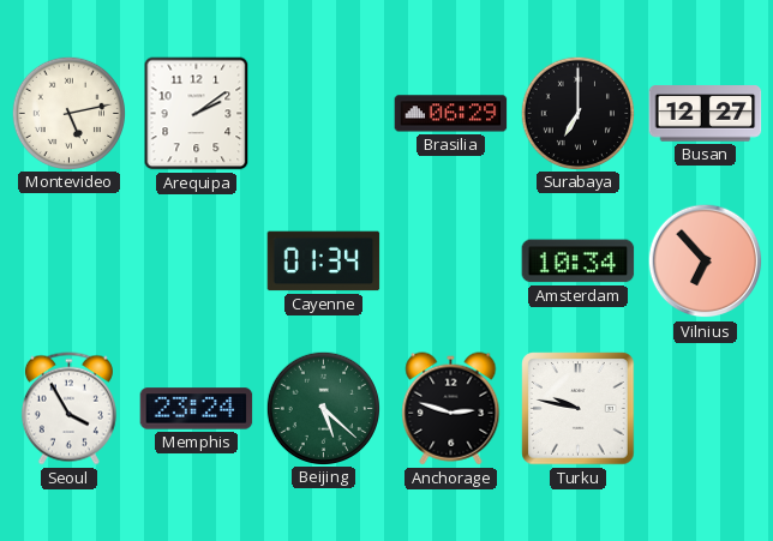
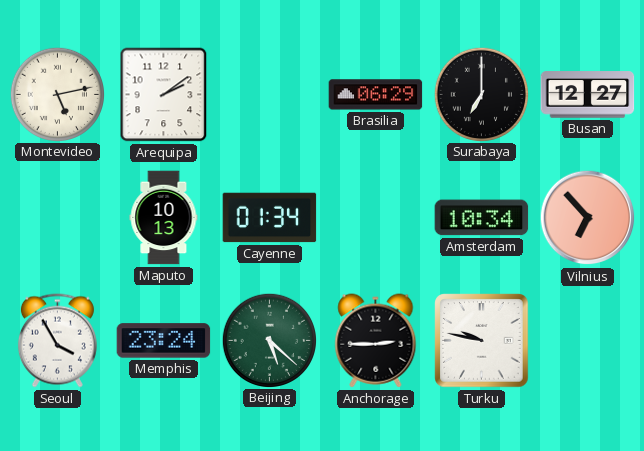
Maputo: none -> 10:13 (164, 218)
Anchorage: 2:48 -> 2:45 (376, 341)
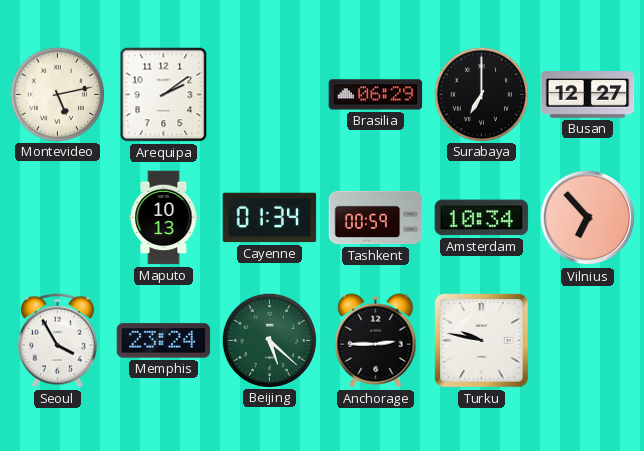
Tashkent: none -> 00:59 (376, 218)
